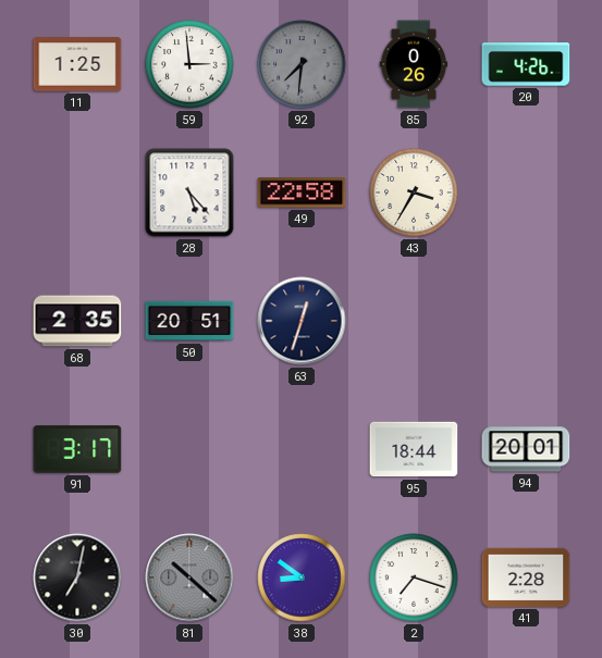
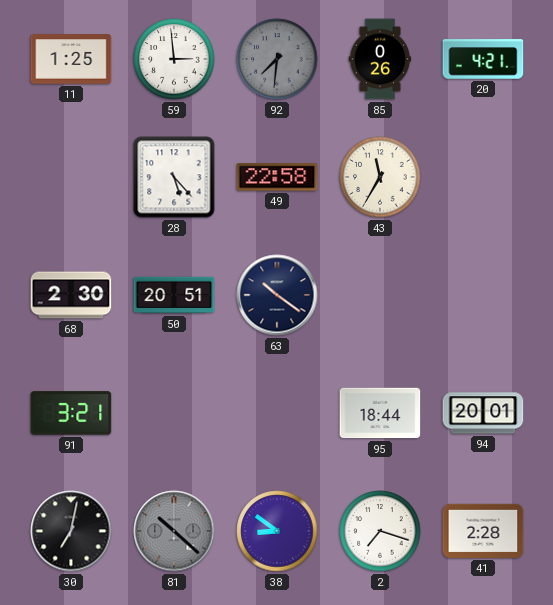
20: 4:26 -> 4:21 (483, 59)
43: 3:35 -> 11:35 (380, 177)
68: 2:35 -> 2:30 (71, 295)
63: 12:33 -> 10:21 (277, 295)
91: 3:17 -> 3:21 (71, 413)
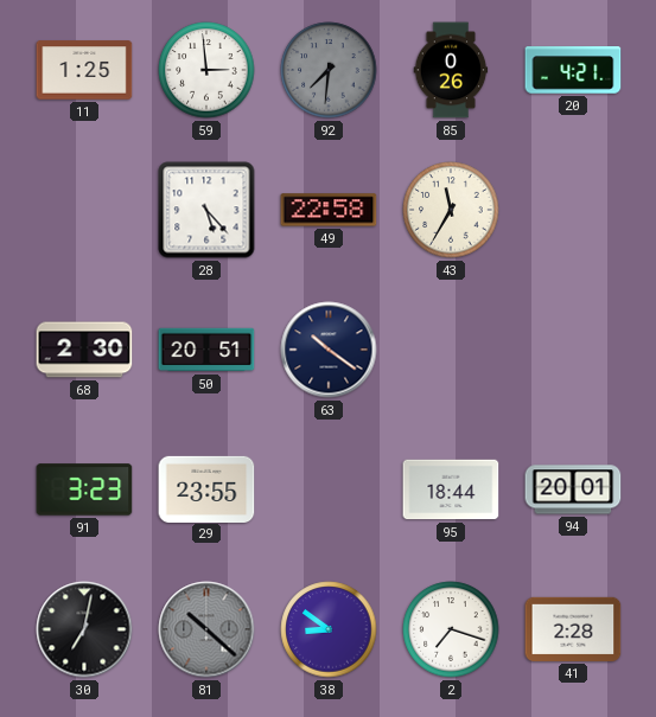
91: 3:21 -> 3:23 (84, 489)
29: none -> 23:55 (206, 488)
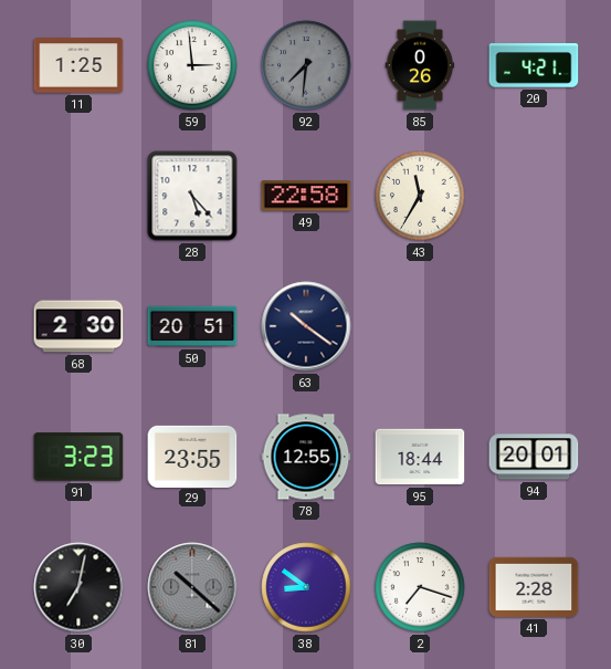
78: none -> 12:55 (306, 457)
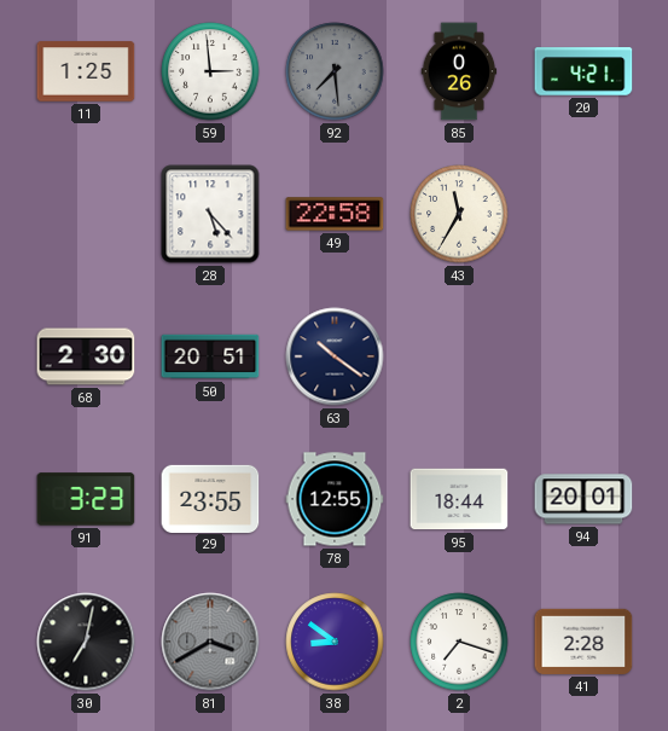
92: 7:31 -> 7:29 (335, 71)
81: 10:22 -> 3:40 (210, 642)
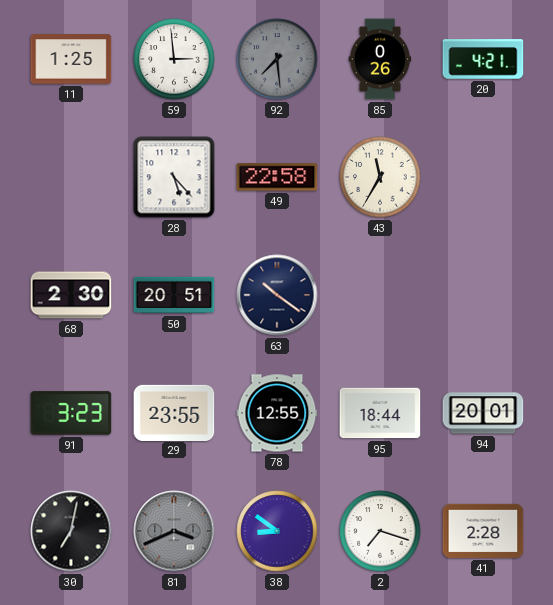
81: 3:40 -> 3:41 (174, 531)
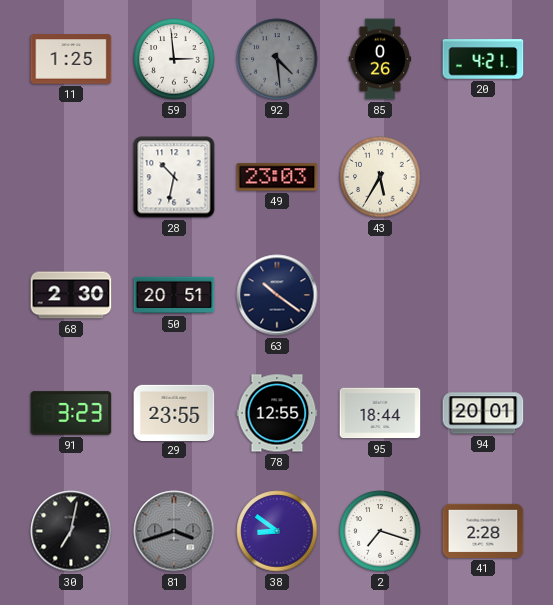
92: 7:29 -> 4:29 (277, 59)
28: 5:23 -> 10:32 (174, 177)
49: 22:58 -> 23:03 (277, 177)
43: 11:35 -> 5:35 (380, 177)
81: 3:41 -> 3:42 (174, 531)
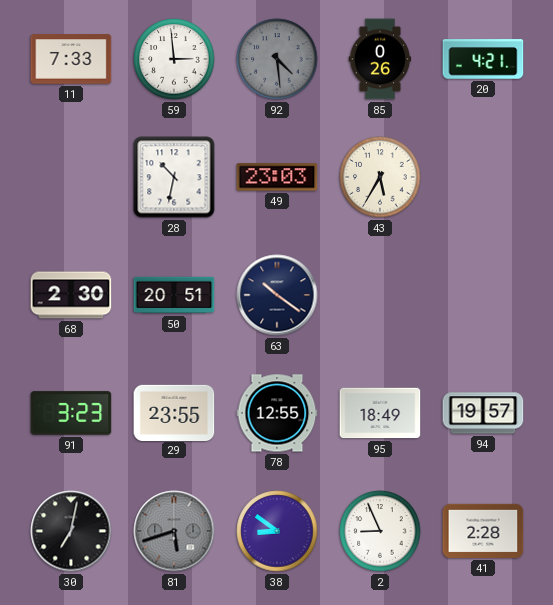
11: 1:25 -> 7:33 (71, 59)
95: 18:44 -> 18:49 (380, 413)
94: 20:01 -> 19:57 (483, 413)
81: 3:42 -> 5:42 (174, 531)
2: 7:18 -> 8:56 (380, 531)
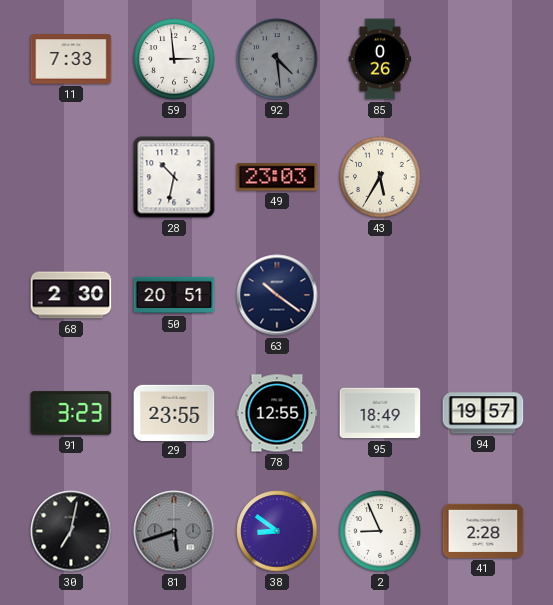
20: 4:21 -> none (483, 59)
